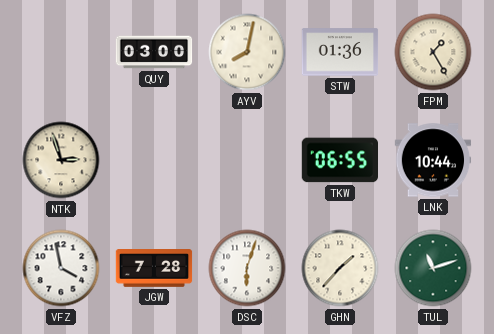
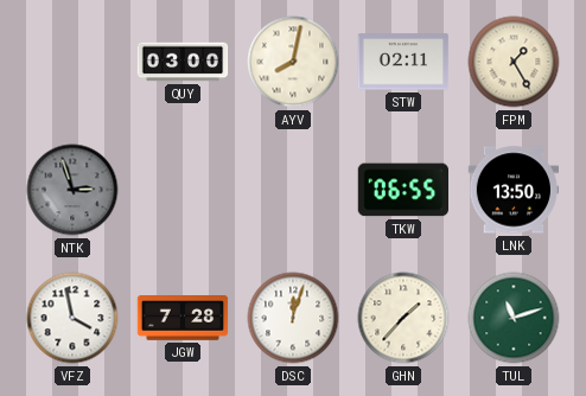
STW: 01:36 -> 02:11 (403, 62)
NTK dial: cream -> grey (72, 190)
LNK: 10:44 -> 13:50 (514, 190)
DSC: 6:03 -> 12:03 (293, 318)
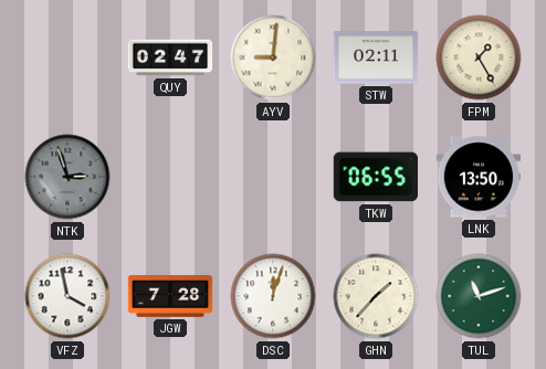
QUY: 03:00 -> 02:47 (170, 57)
AYV: 8:02 -> 9:01 (273, 57)
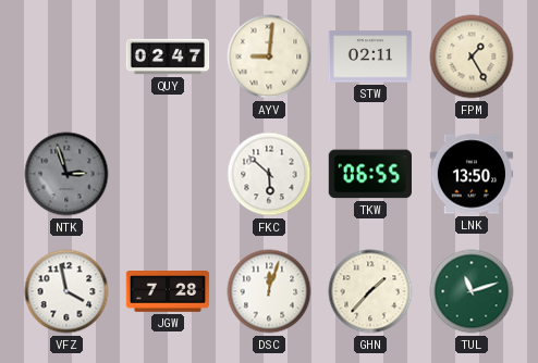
FKC: none -> 5:52 (269, 174)
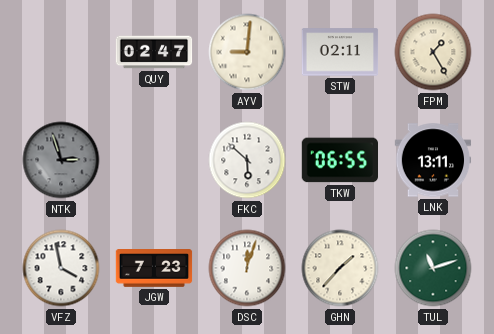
LNK: 13:50 -> 13:11 (433, 160)
JGW: 7:28 -> 7:23 (154, 269)
